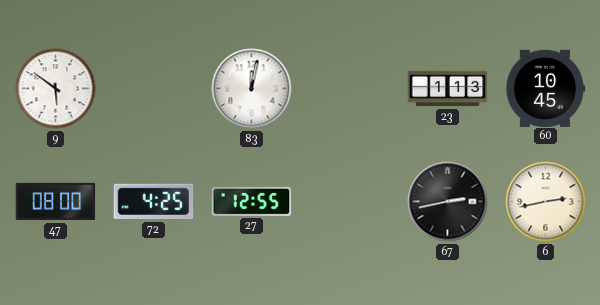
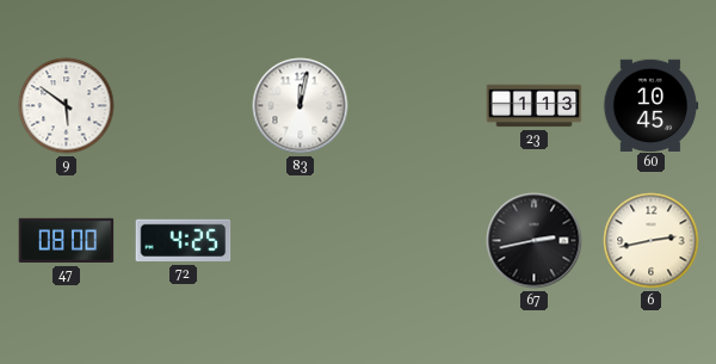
27: 12:55 -> none (252, 201)
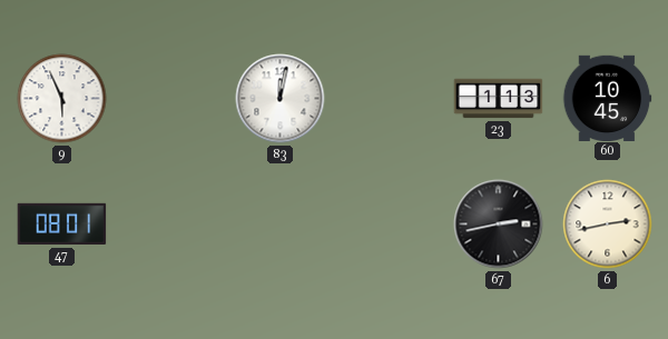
9: 5:51 -> 5:56 (62, 99)
47: 08:00 -> 08:01 (62, 225)
72: 4:25 -> none (184, 241)
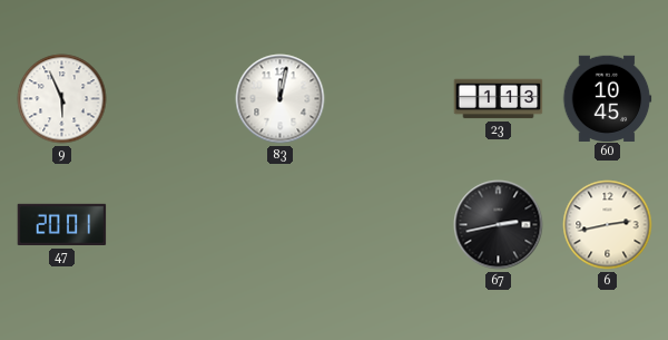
47: 08:01 -> 20:01 (62, 225)
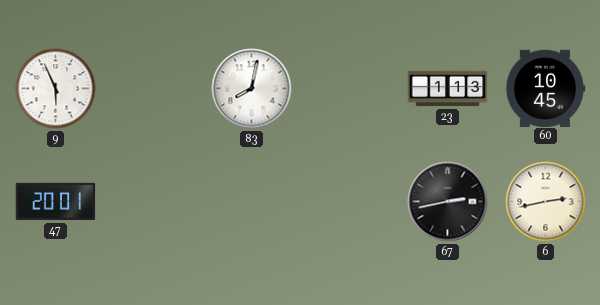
83: 12:02 -> 8:02 (252, 89)
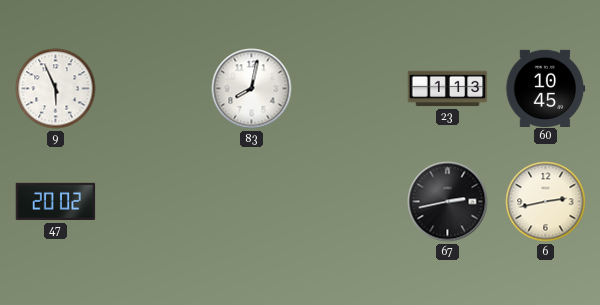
47: 20:01 -> 20:02 (56, 202)
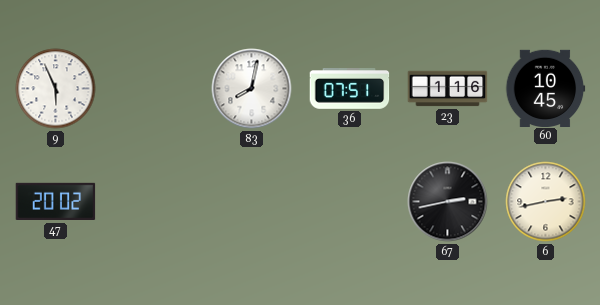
36: none -> 07:51 (350, 89)
23: 1:13 -> 1:16 (448, 89)
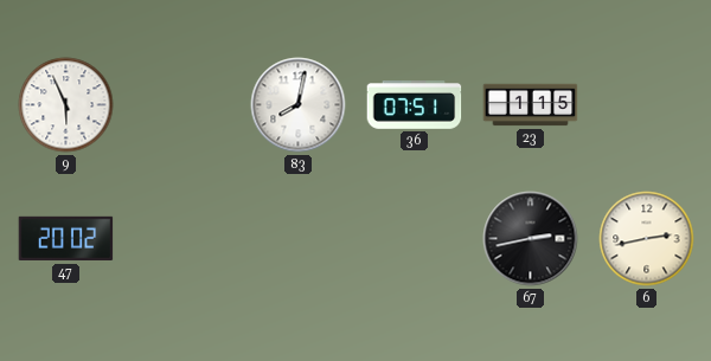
23: 1:16 -> 1:15 (531, 105)
60: 10:45 -> none (545, 88)
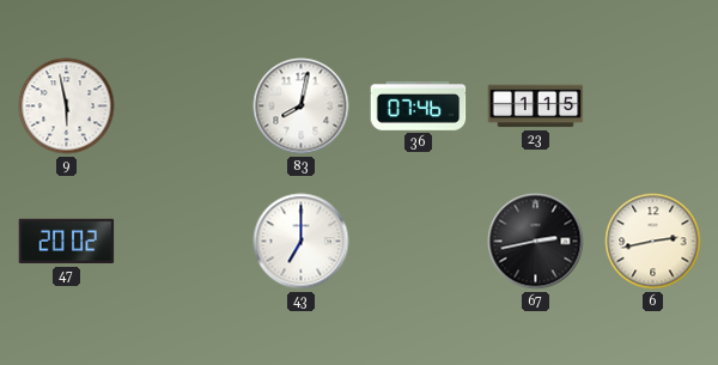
9: 5:56 -> 5:58 (67, 107)
36: 07:51 -> 07:46 (419, 107)
43: none -> 7:00 (302, 242)
